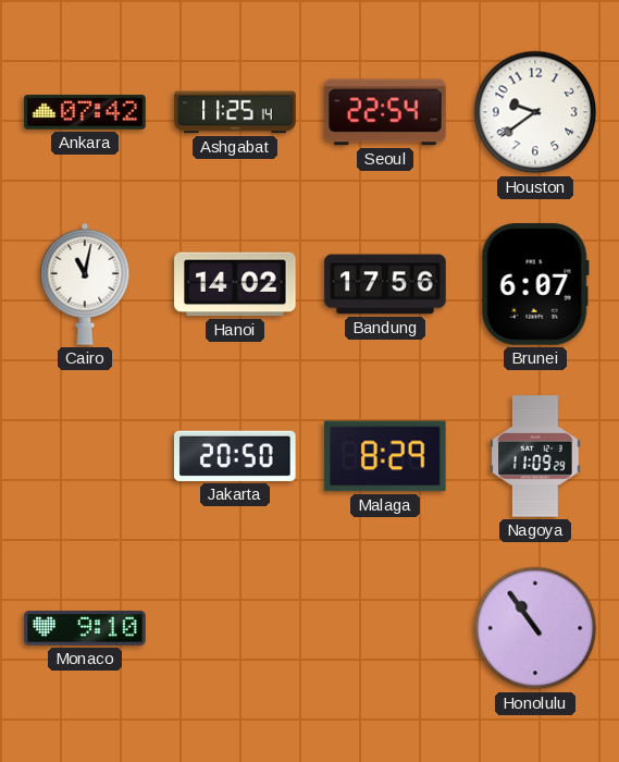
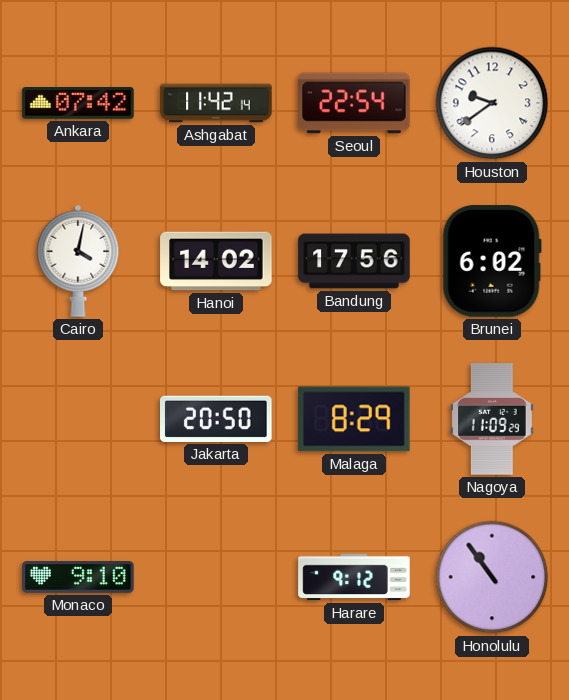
Ashgabat: 11:25 -> 11:42 (216, 103)
Cairo: 11:02 -> 4:02 (78, 261)
Brunei: 6:07 -> 6:02 (492, 261)
Harare: none -> 9:12 (354, 577)
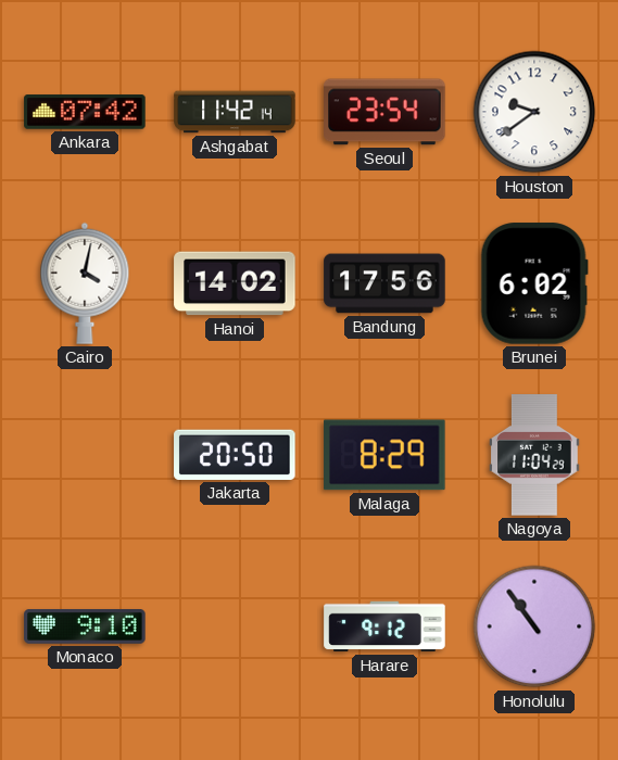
Seoul: 22:54 -> 23:54 (384, 112)
Nagoya: 11:09 -> 11:04 (535, 455)
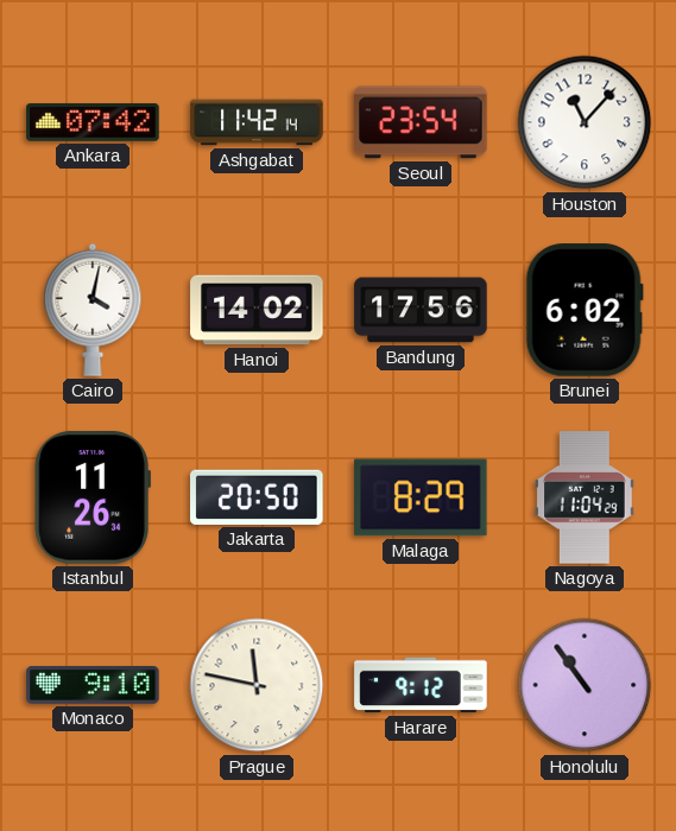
Houston: 9:39 -> 11:07 (585, 122)
Istanbul: none -> 11:26 (93, 497)
Prague: none -> 11:47 (257, 685)
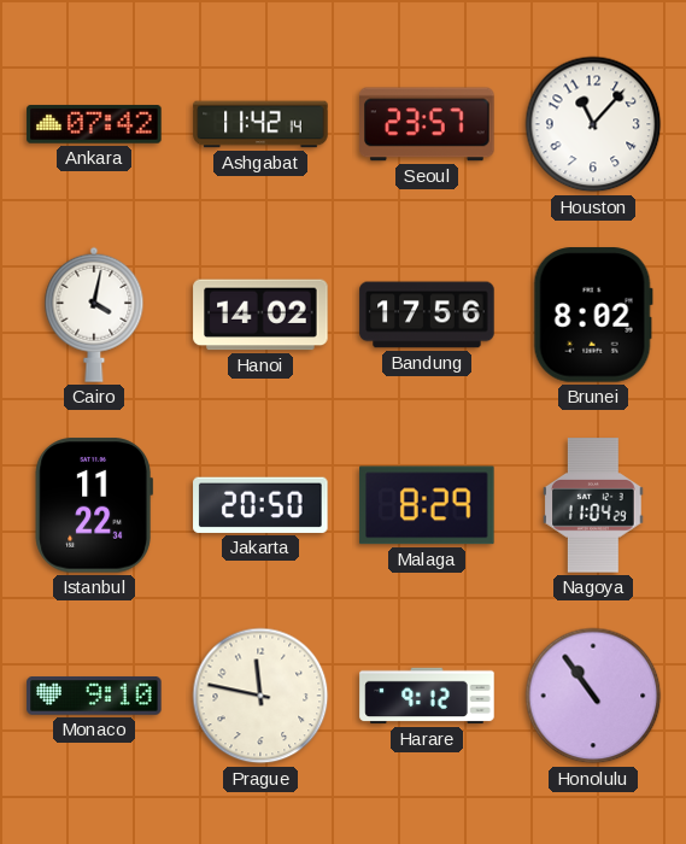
Seoul: 23:54 -> 23:57 (427, 124)
Brunei: 6:02 -> 8:02 (593, 315)
Istanbul: 11:26 -> 11:22 (94, 505)
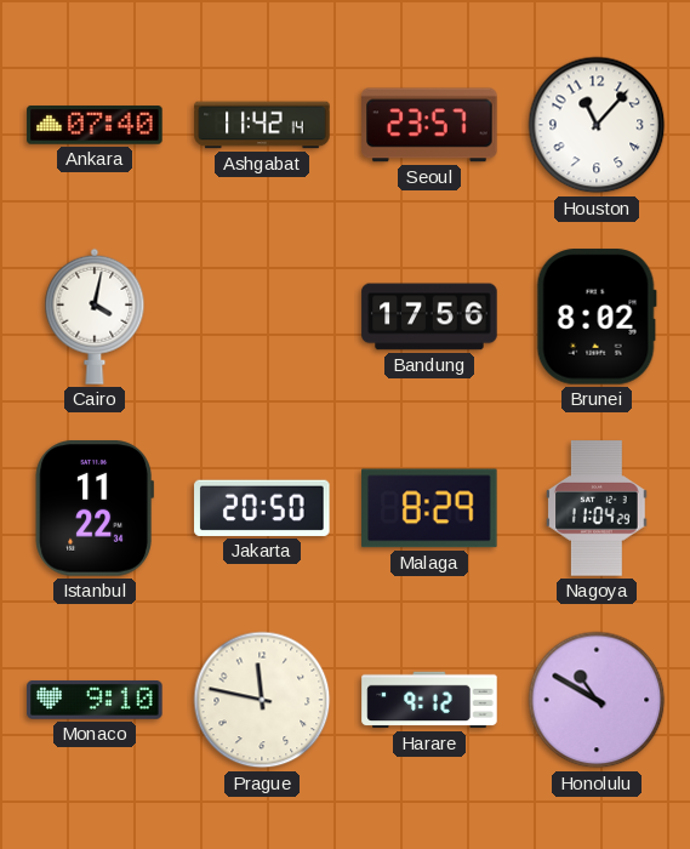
Ankara: 07:42 -> 07:40 (95, 125)
Hanoi: 14:02 -> none (260, 315)
Honolulu: 10:54 -> 10:50 (597, 700)
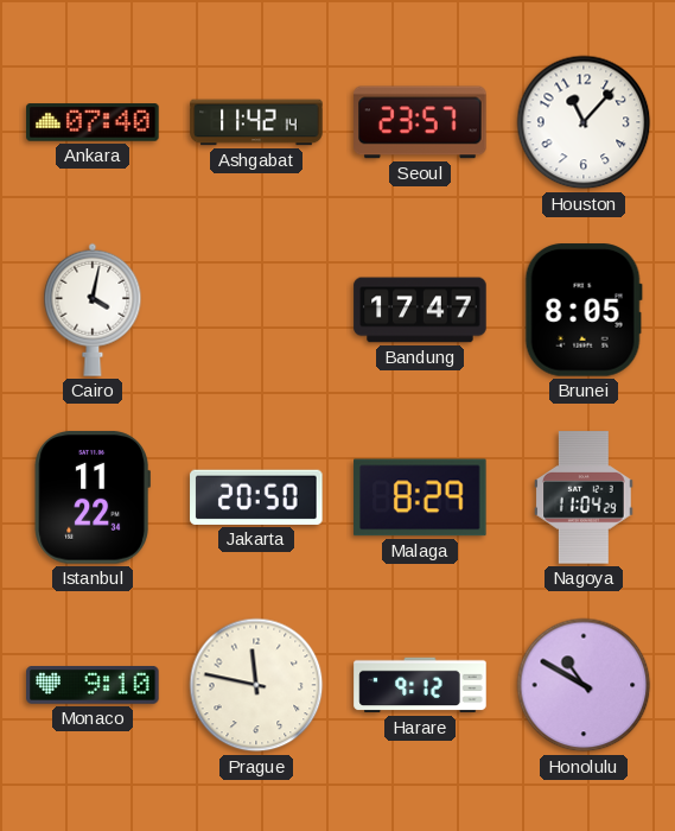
Bandung: 17:56 -> 17:47 (420, 310)
Brunei: 8:02 -> 8:05 (584, 310)
